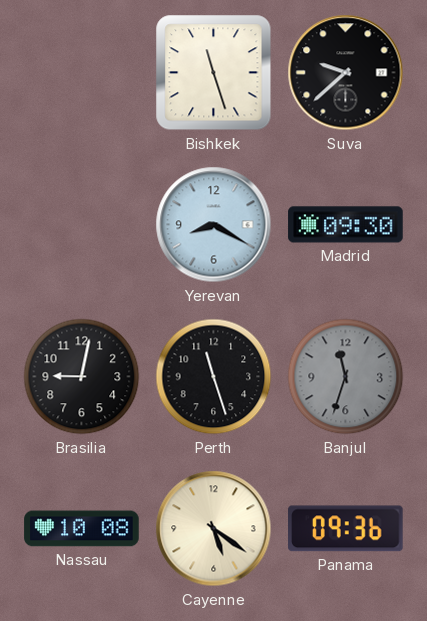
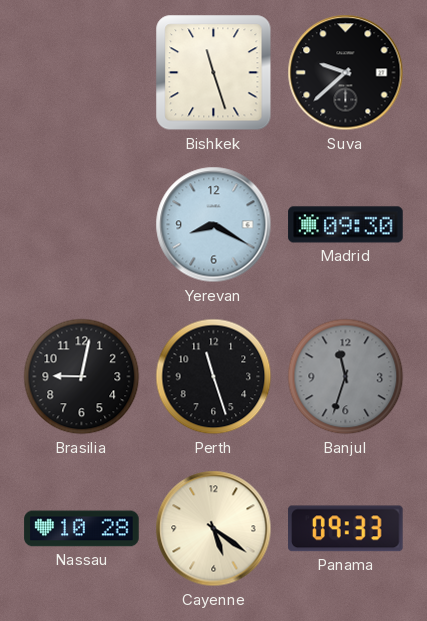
Nassau: 10:08 -> 10:28 (82, 529)
Panama: 09:36 -> 09:33 (346, 529)
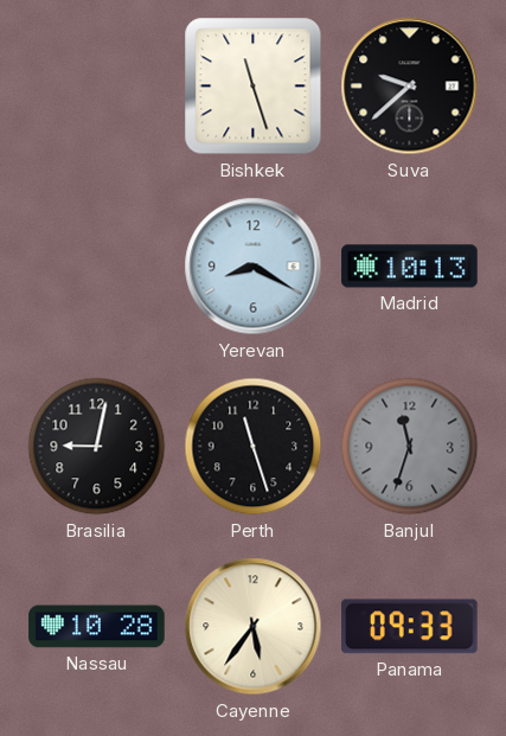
Madrid: 09:30 -> 10:13 (410, 267)
Cayenne: 5:21 -> 5:36 (254, 627)
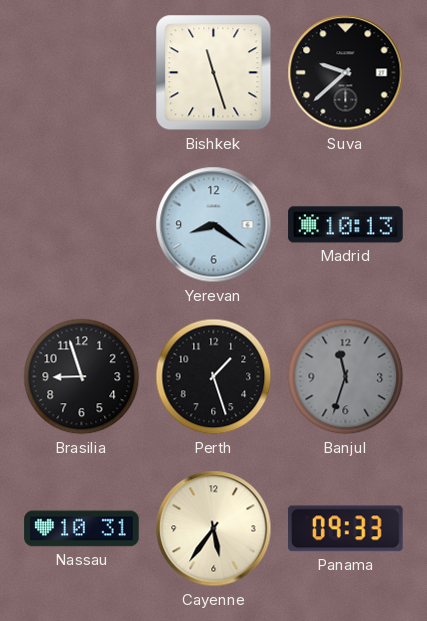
Yerevan: 8:20 -> 8:21 (214, 225)
Brasilia: 9:02 -> 8:57 (82, 377)
Perth: 11:27 -> 1:27 (214, 377)
Nassau: 10:28 -> 10:31 (82, 529)
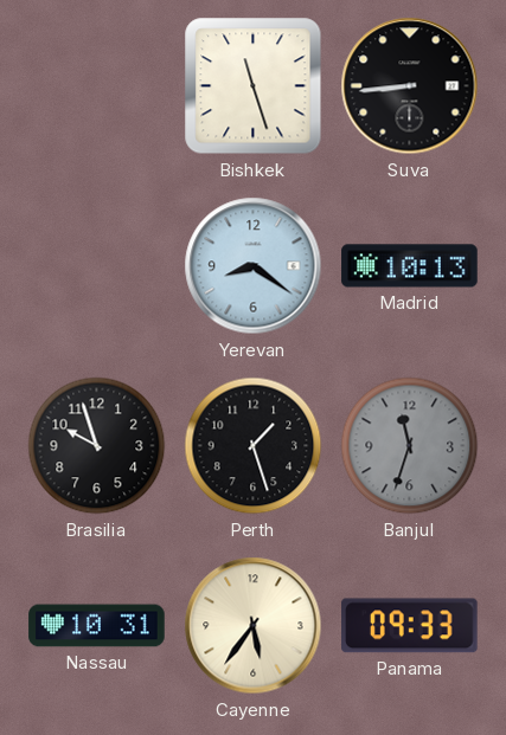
Suva: 9:38 -> 8:44 (410, 86)
Brasilia: 8:57 -> 9:57 (97, 446)
